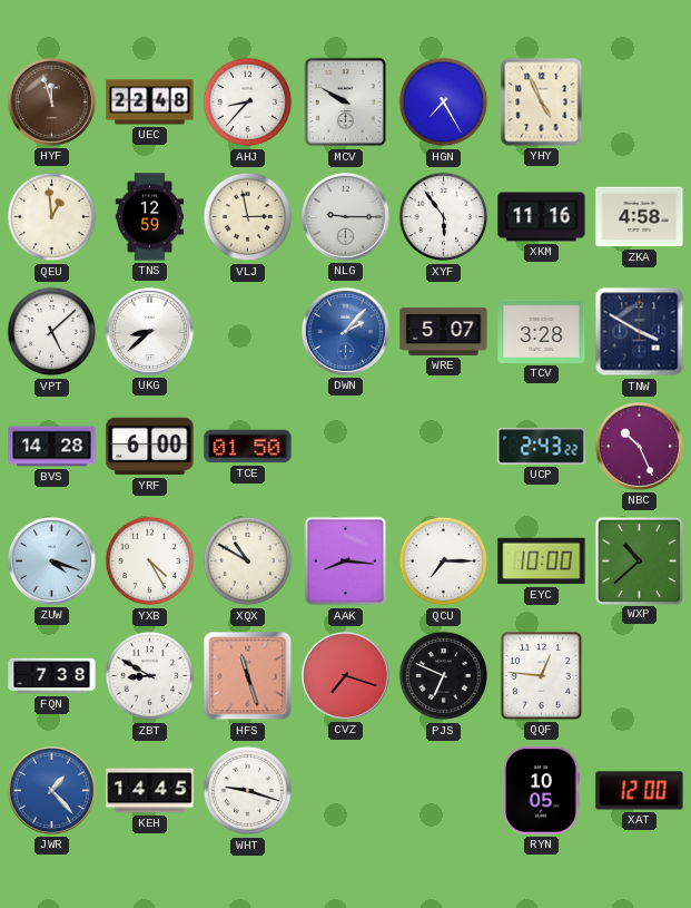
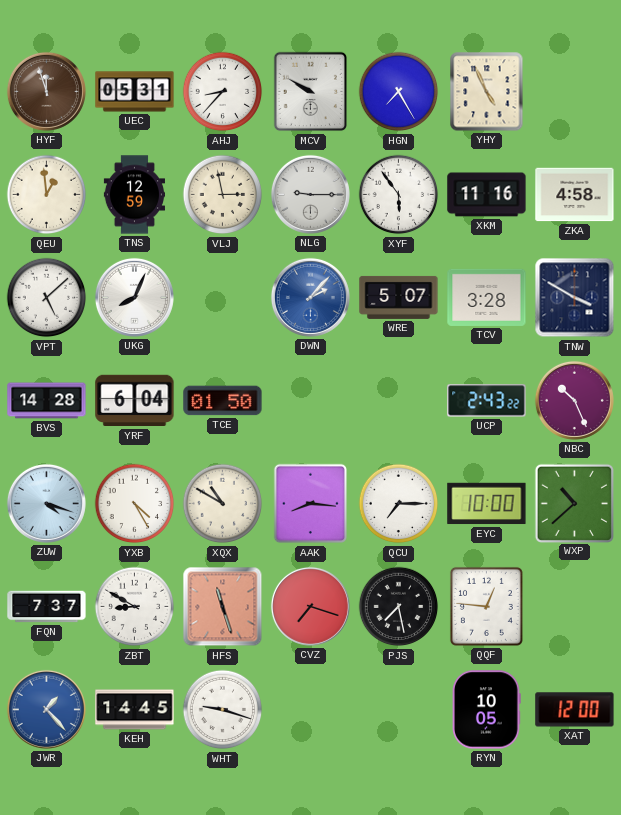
UEC: 22:48 -> 05:31 (135, 92)
UKG: 8:38 -> 8:04 (134, 297)
YRF: 6:00 -> 6:04 (135, 401)
FQN: 7:38 -> 7:37 (47, 607)
PJS: 6:49 -> 7:28 (399, 607)
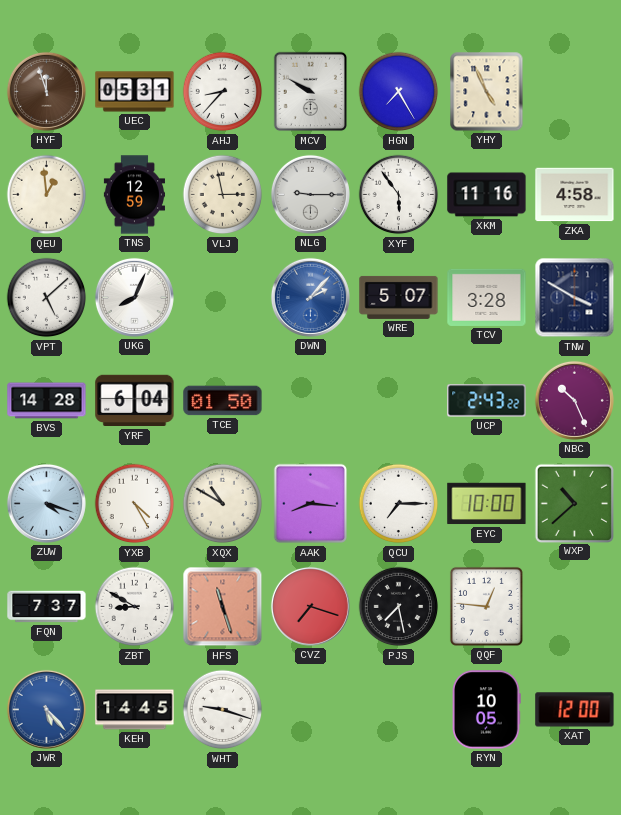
JWR: 1:23 -> 5:23 (46, 709)
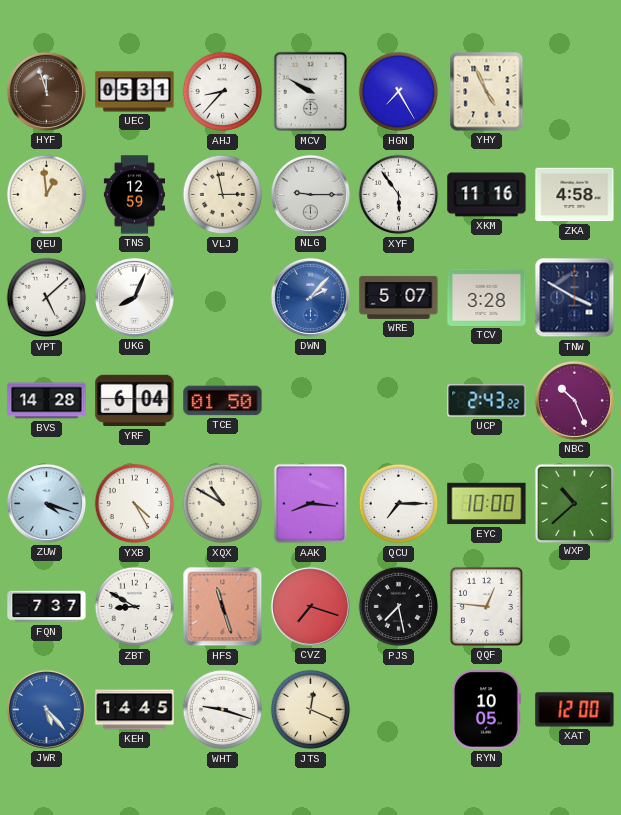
JTS: none -> 12:19 (311, 710)
